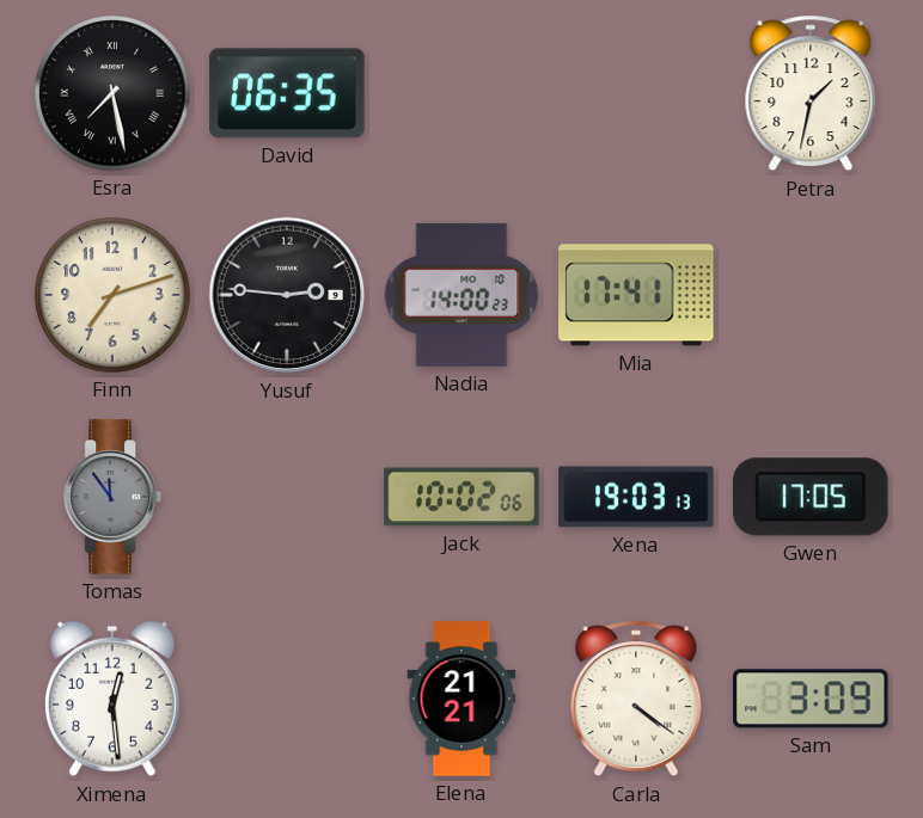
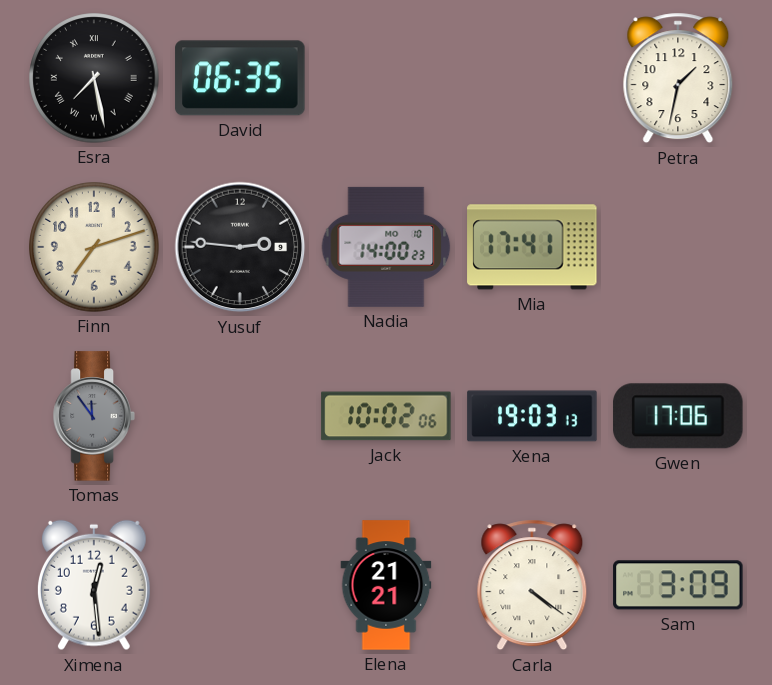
Gwen: 17:05 -> 17:06 (678, 416)
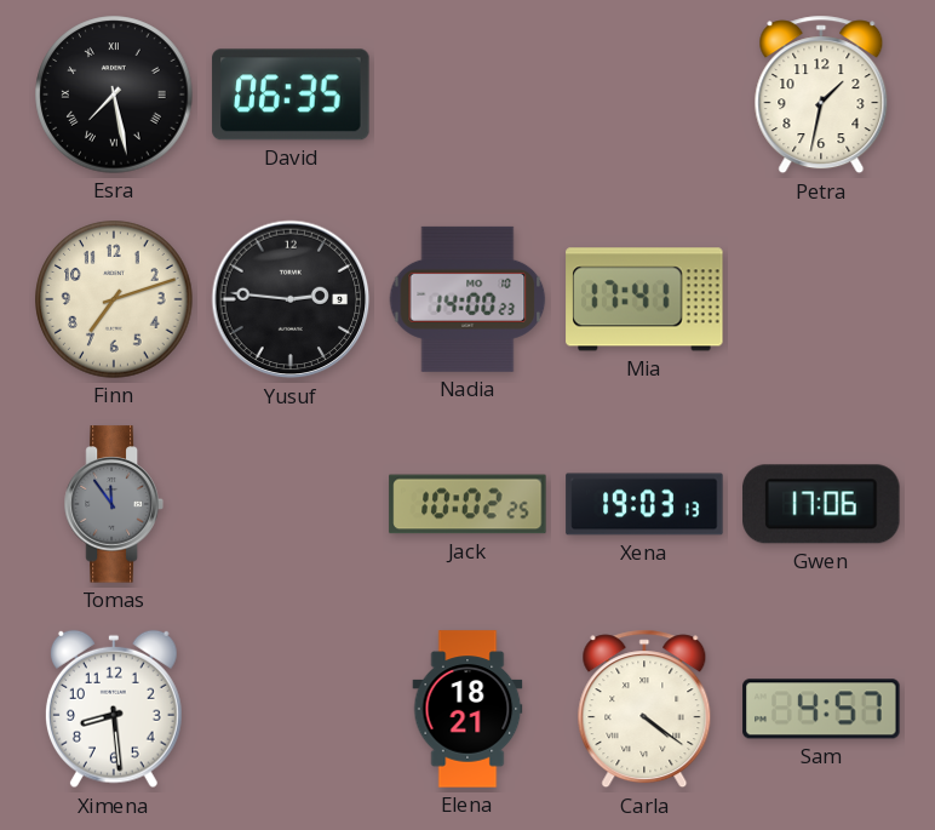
Jack: 10:02:06 -> 10:02:25 (468, 504)
Ximena: 12:29 -> 8:29 (114, 709)
Elena: 21:21 -> 18:21 (468, 709)
Sam: 3:09 -> 4:57 (821, 709)
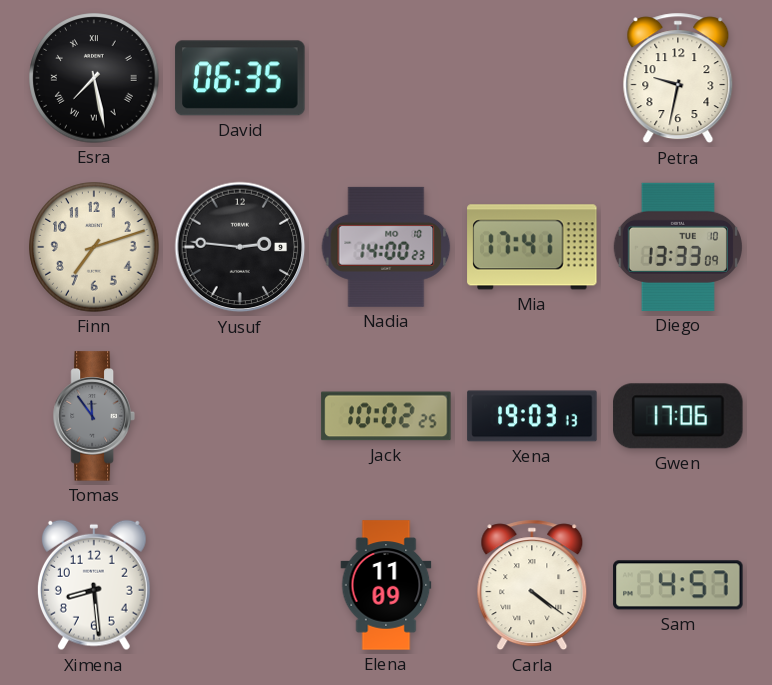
Petra: 1:32 -> 9:32 (678, 78)
Diego: none -> 13:33 (678, 247)
Elena: 18:21 -> 11:09 (386, 585)
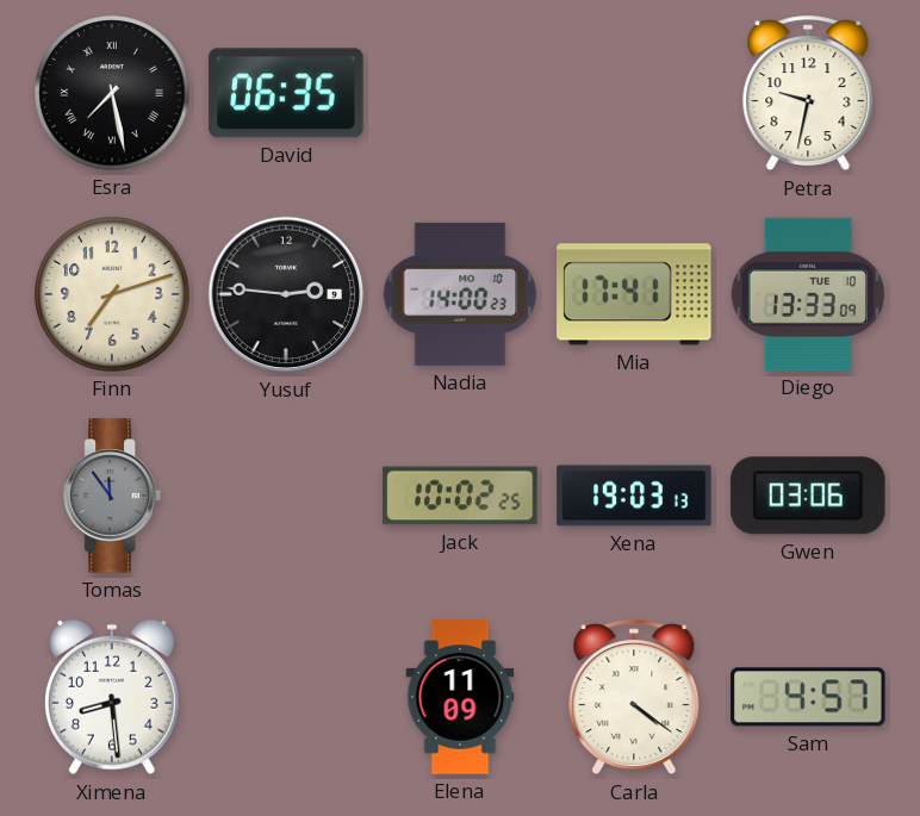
Gwen: 17:06 -> 03:06 (808, 496)
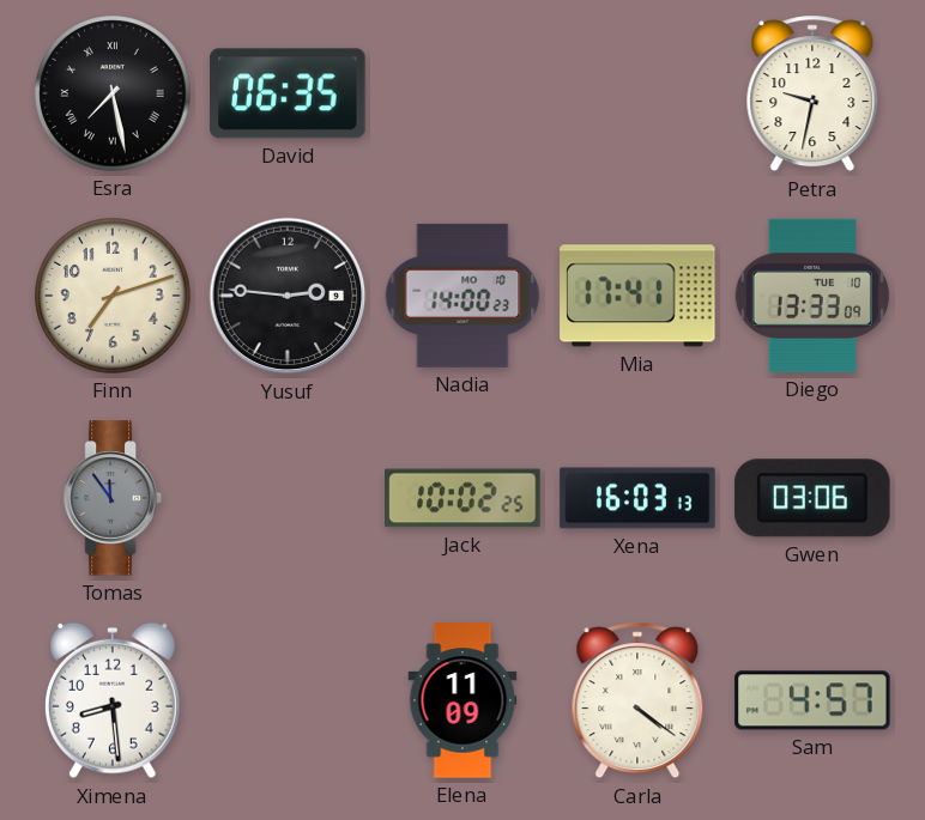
Xena: 19:03 -> 16:03 (637, 498)
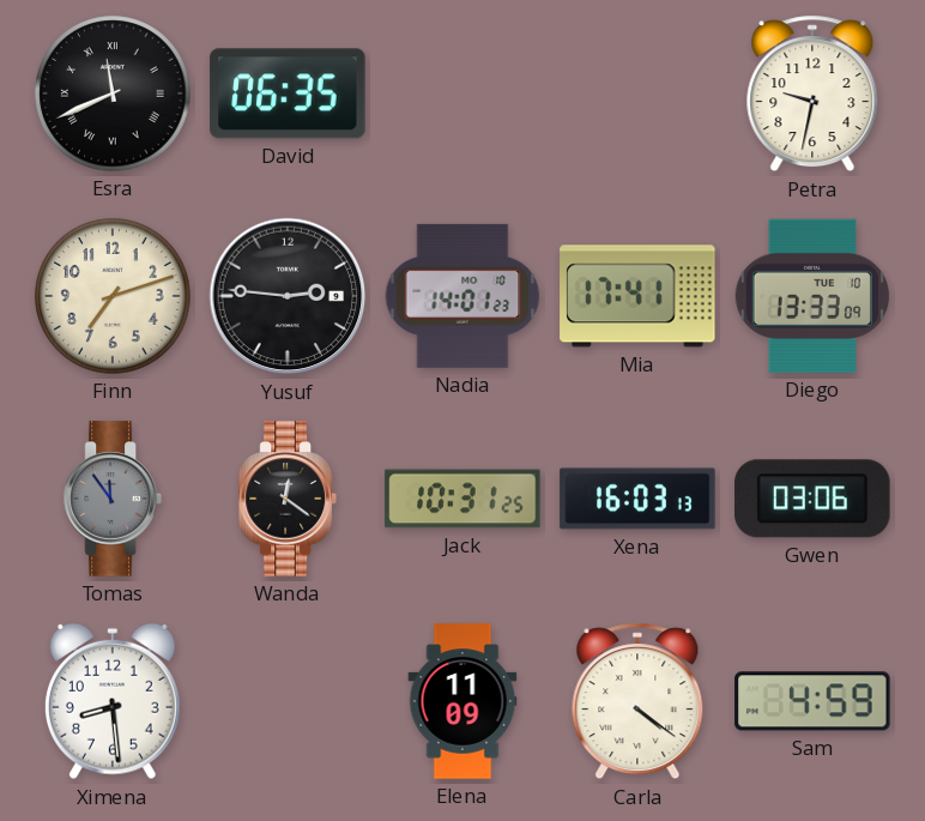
Esra: 7:28 -> 11:41 (113, 93)
Nadia: 14:00 -> 14:01 (462, 296)
Wanda: none -> 12:21 (288, 499)
Jack: 10:02 -> 10:31 (462, 499)
Sam: 4:57 -> 4:59 (812, 701)
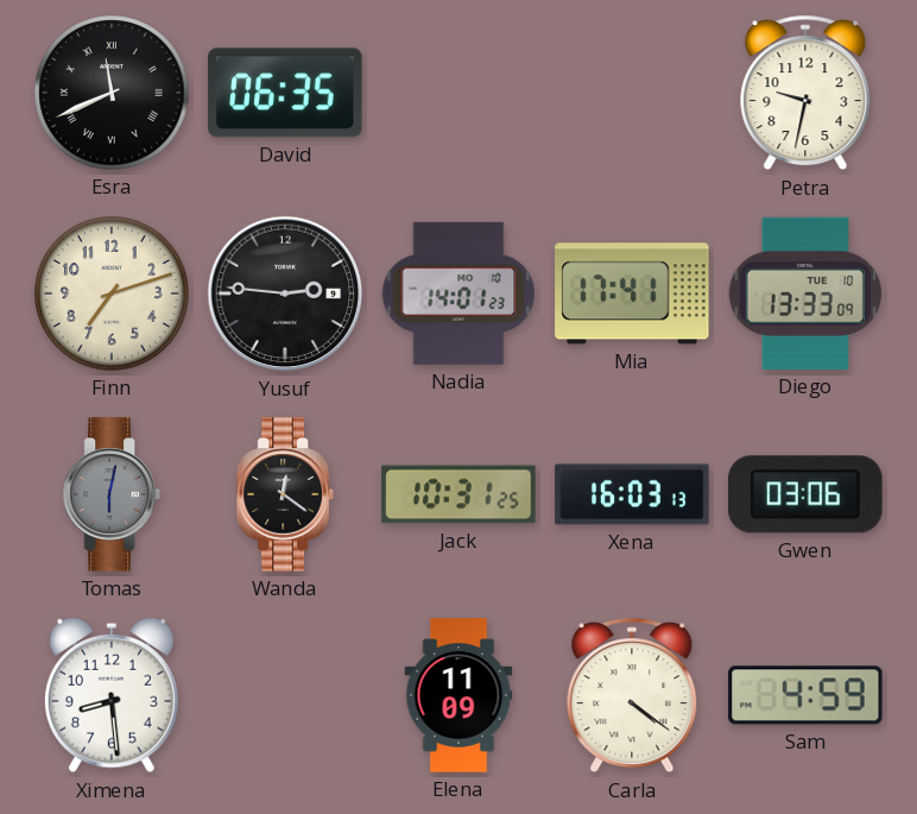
Tomas: 11:54 -> 6:02 (112, 494)
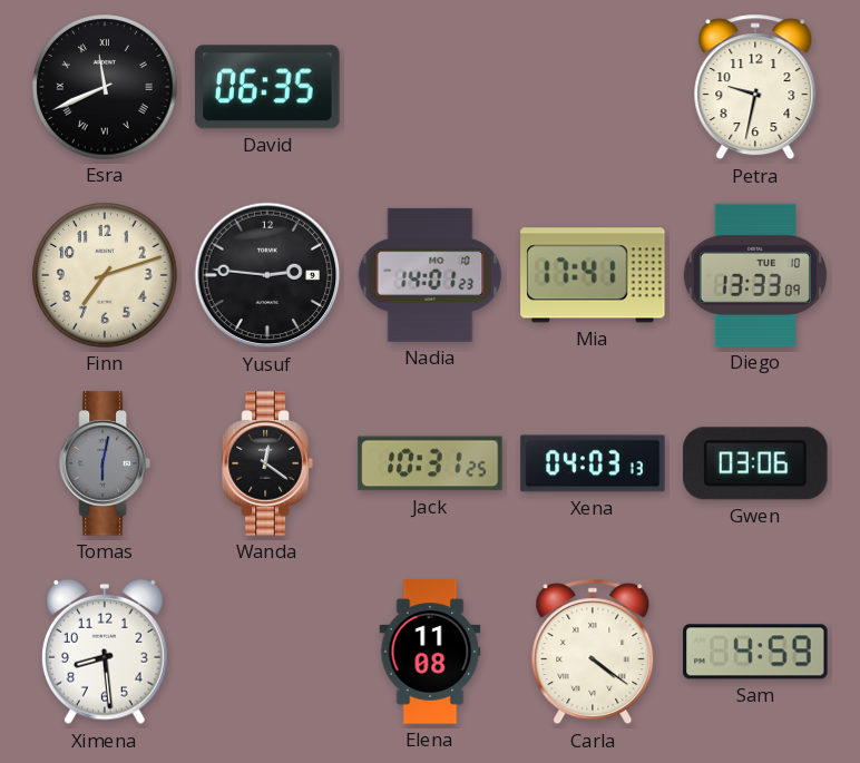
Xena: 16:03 -> 04:03 (593, 463)
Elena: 11:09 -> 11:08 (430, 652)
